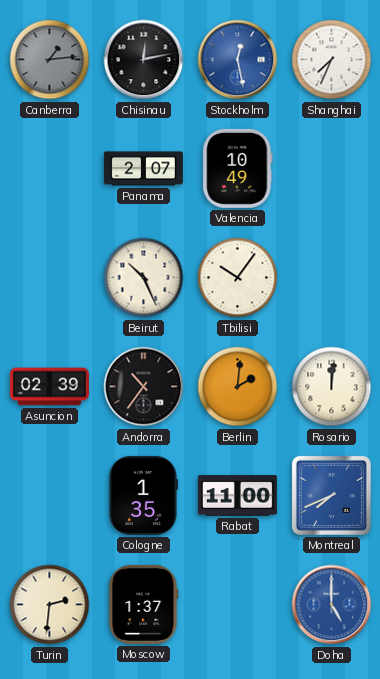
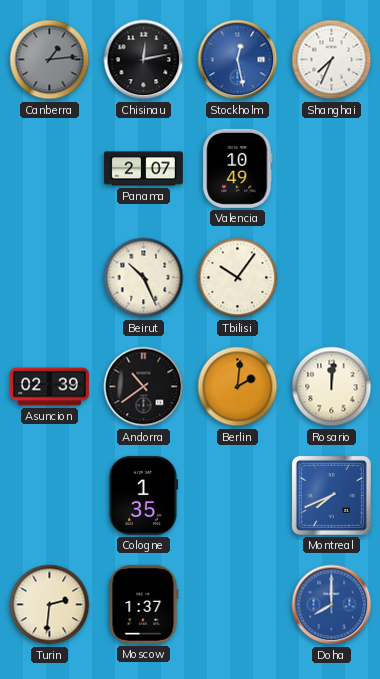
Andorra: 10:36 -> 10:39 (144, 387)
Rabat: 11:00 -> none (237, 496)
Doha: 5:00 -> 8:00 (332, 605)
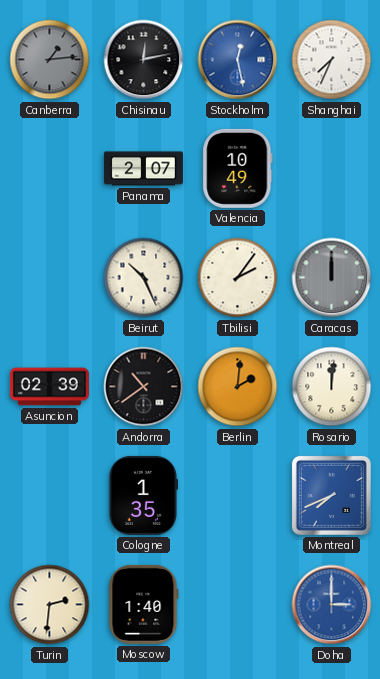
Tbilisi: 10:06 -> 2:06 (238, 278)
Caracas: none -> 12:00 (332, 278)
Moscow: 1:37 -> 1:40 (144, 604)
Doha: 8:00 -> 3:00 (332, 605)
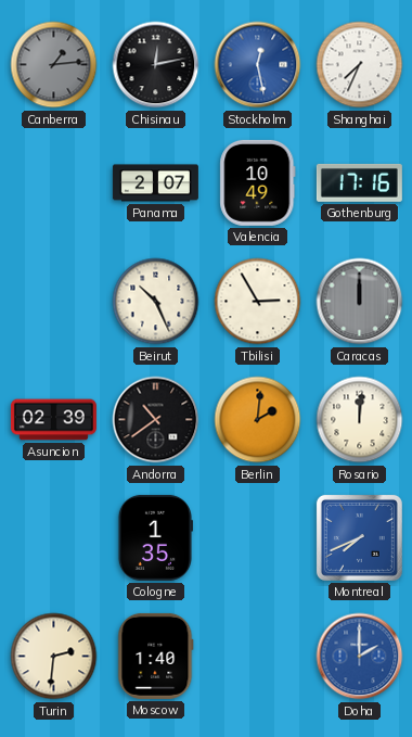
Gothenburg: none -> 17:16 (359, 182)
Tbilisi: 2:06 -> 2:55 (258, 302)
Doha: 3:00 -> 2:00 (360, 657)
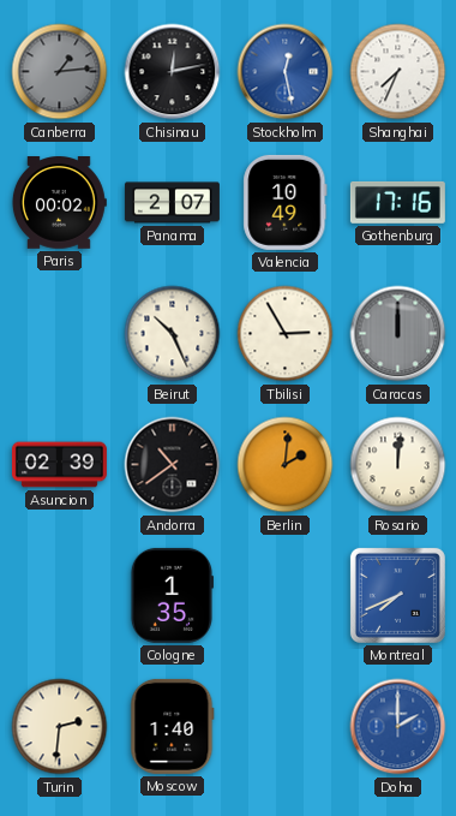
Paris: none -> 00:02 (59, 203)
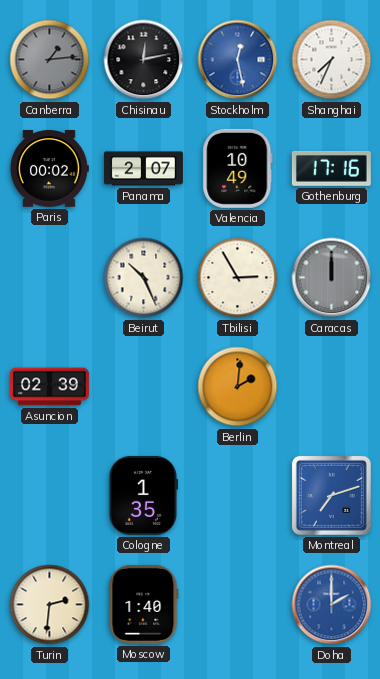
Andorra: 10:39 -> none (173, 465)
Rosario: 12:01 -> none (398, 465)
Montreal: 7:41 -> 7:12 (331, 495)
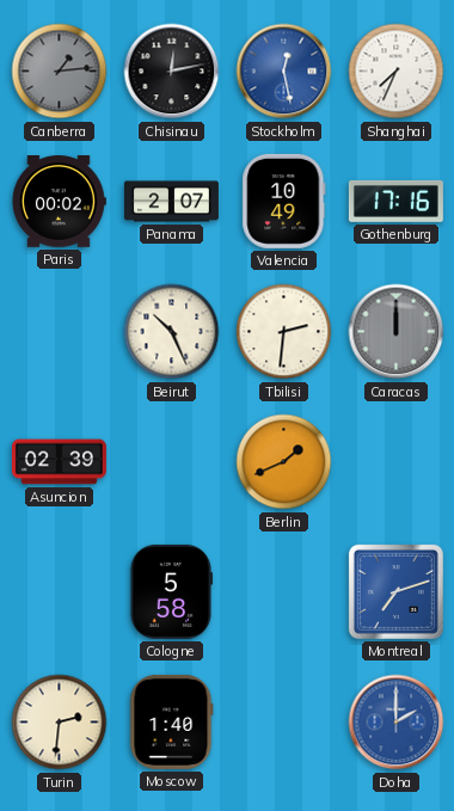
Tbilisi: 2:55 -> 2:31 (284, 332)
Berlin: 2:01 -> 1:41 (284, 462)
Cologne: 1:35 -> 5:58 (170, 591)
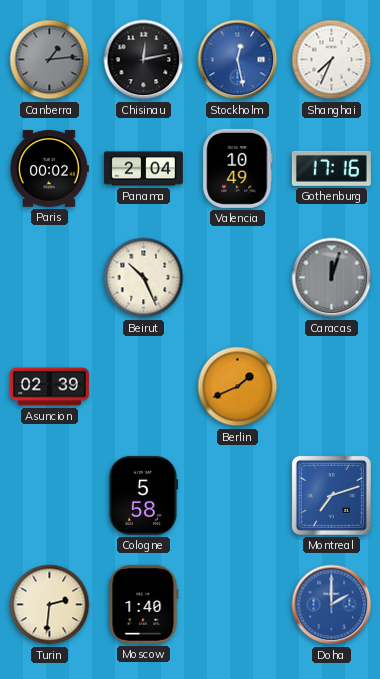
Panama: 2:07 -> 2:04 (143, 169)
Tbilisi: 2:31 -> none (284, 332)
Caracas: 12:00 -> 12:03 (332, 278)
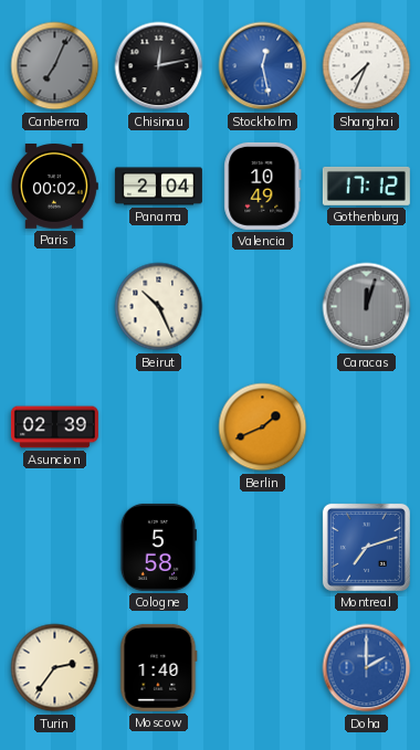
Canberra: 1:14 -> 7:04 (55, 66)
Gothenburg: 17:16 -> 17:12 (366, 186)
Turin: 2:31 -> 2:36 (55, 668)
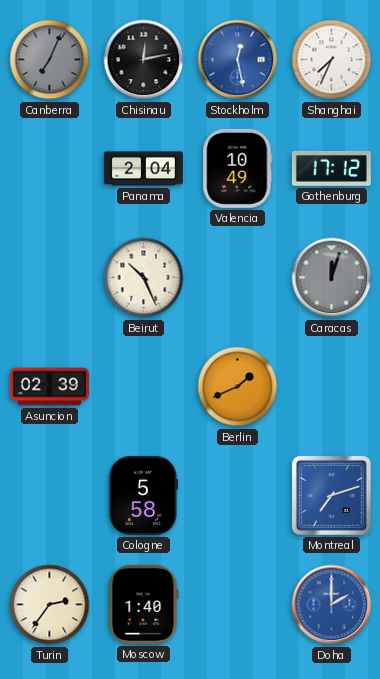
Paris: 00:02 -> none (54, 187)
